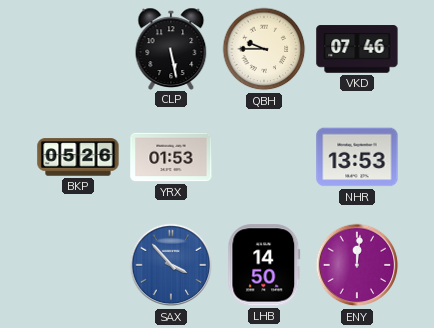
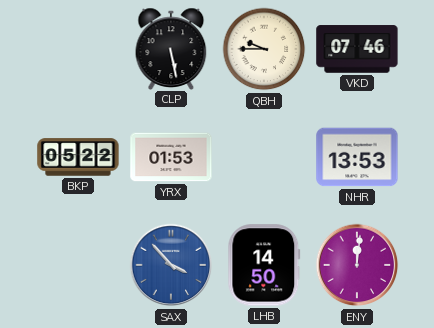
BKP: 05:26 -> 05:22 (78, 157)
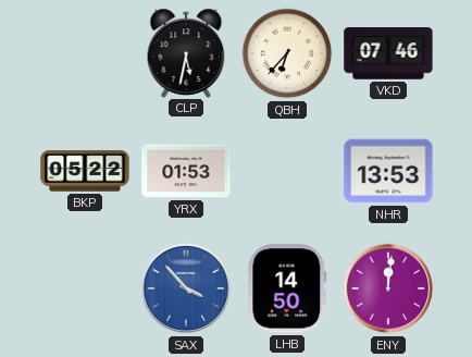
CLP: 5:28 -> 5:32 (186, 52)
QBH: 9:45 -> 6:37 (287, 53)
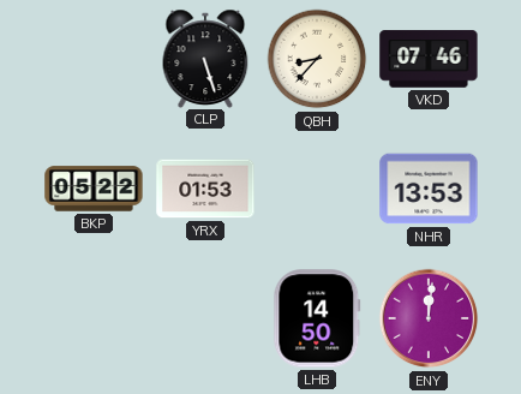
CLP: 5:32 -> 5:27 (205, 58)
QBH: 6:37 -> 8:37 (317, 59)
SAX: 3:53 -> none (186, 288)
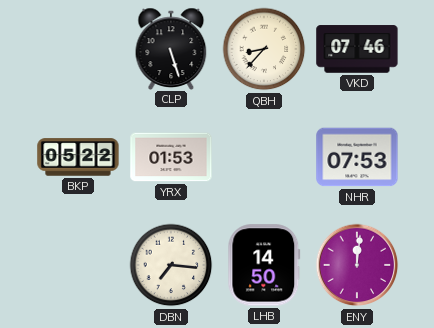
NHR: 13:53 -> 07:53 (357, 157)
DBN: none -> 7:16 (171, 265)
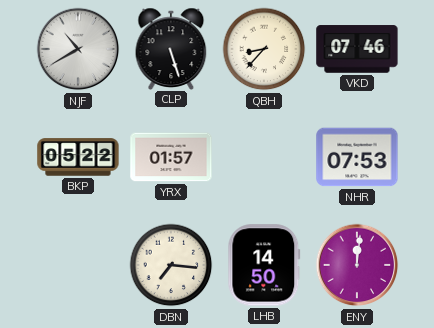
NJF: none -> 10:40 (78, 49)
YRX: 01:53 -> 01:57 (171, 157)
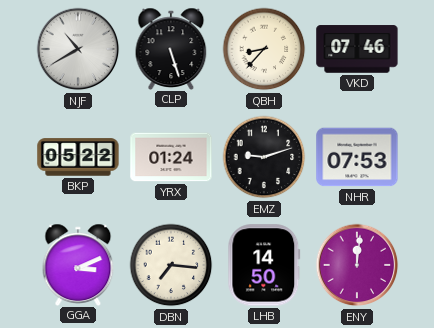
YRX: 01:57 -> 01:24 (171, 157)
EMZ: none -> 9:12 (264, 157)
GGA: none -> 3:11 (78, 264)
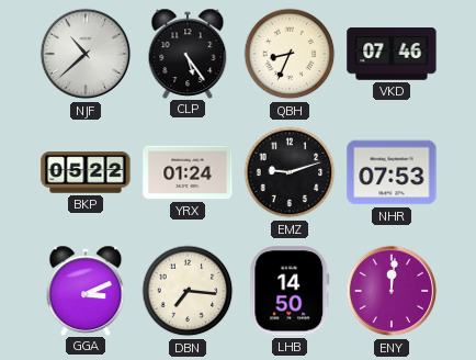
NJF: 10:40 -> 10:38 (86, 54)
CLP: 5:27 -> 5:24 (188, 53)
QBH: 8:37 -> 8:34 (290, 54)
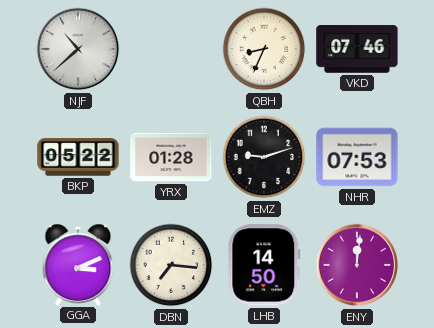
CLP: 5:24 -> none (188, 53)
YRX: 01:24 -> 01:28 (171, 157)
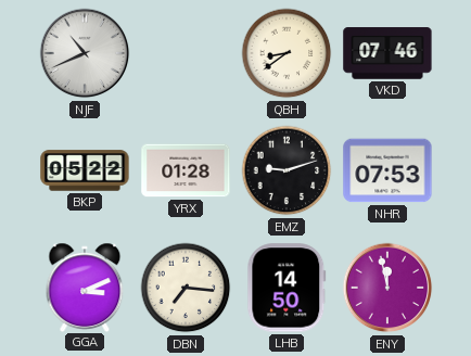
NJF: 10:38 -> 10:41 (85, 53)
QBH: 8:34 -> 8:39 (287, 53)
ENY: 12:01 -> 11:58 (387, 288)
